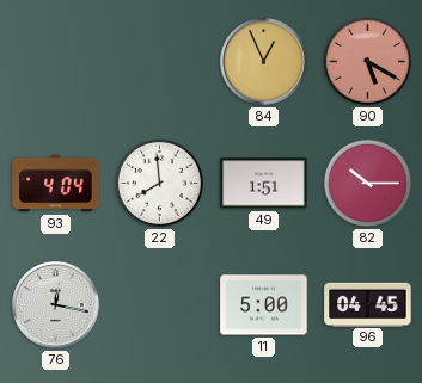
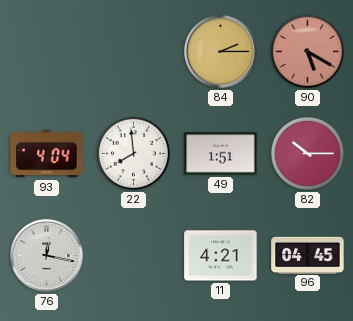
84: 12:56 -> 2:15 (221, 52)
11: 5:00 -> 4:21 (221, 256)
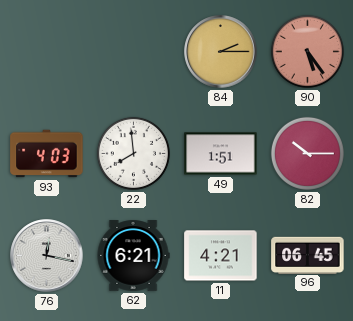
90: 5:20 -> 5:24 (307, 51)
93: 4:04 -> 4:03 (47, 154)
62: none -> 6:21 (133, 256)
96: 04:45 -> 06:45 (308, 255)
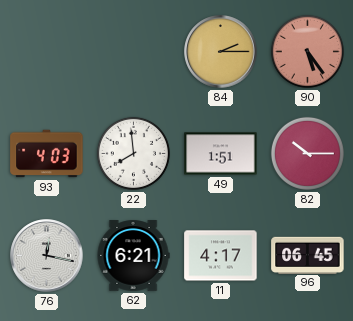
11: 4:21 -> 4:17 (221, 256)
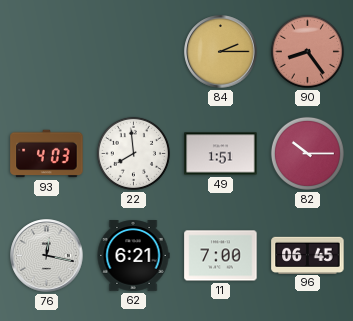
90: 5:24 -> 8:24 (307, 51)
11: 4:17 -> 7:00 (221, 256)
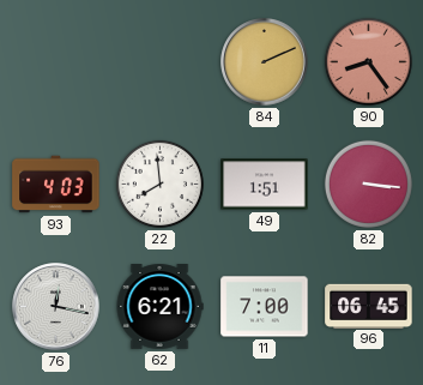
84: 2:15 -> 2:11 (265, 62)
82: 10:15 -> 3:16 (368, 184)
